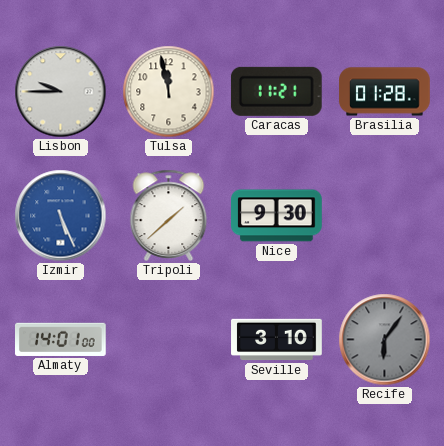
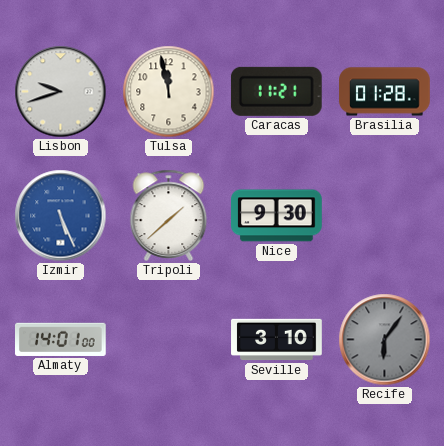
Lisbon: 9:45 -> 9:42 (61, 92)
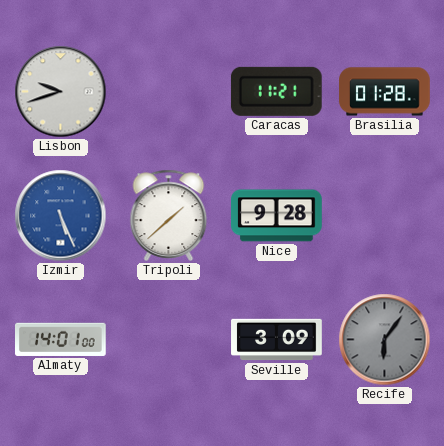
Tulsa: 11:58 -> none (169, 92)
Nice: 9:30 -> 9:28 (277, 216)
Seville: 3:10 -> 3:09 (277, 340)
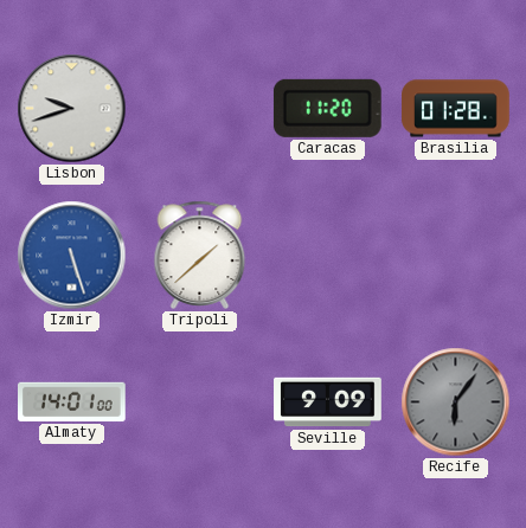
Caracas: 11:21 -> 11:20 (327, 108)
Izmir: 5:26 -> 5:27 (72, 256)
Nice: 9:28 -> none (277, 216)
Seville: 3:09 -> 9:09 (328, 403)
